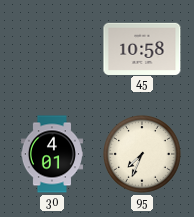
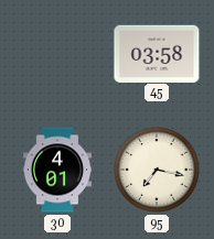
45: 10:58 -> 03:58 (157, 53)
95: 7:34 -> 7:17 (158, 171)
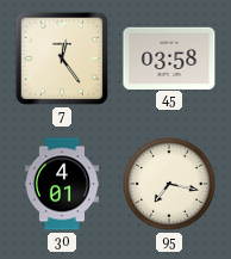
7: none -> 12:24 (62, 58)
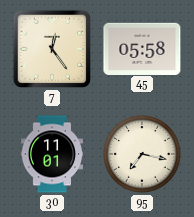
45: 03:58 -> 05:58 (142, 48)
30: 4:01 -> 11:01 (52, 154)
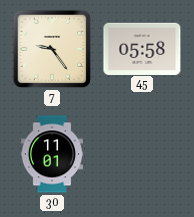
7: 12:24 -> 9:24 (52, 49)
95: 7:17 -> none (143, 155)
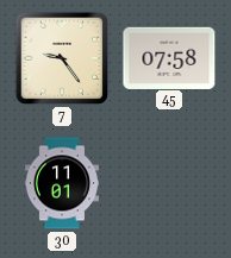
45: 05:58 -> 07:58 (169, 57)
